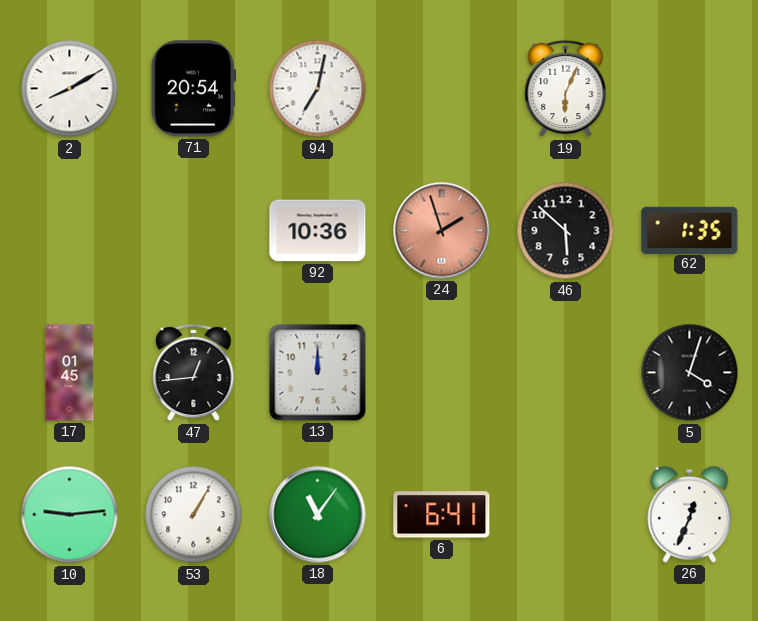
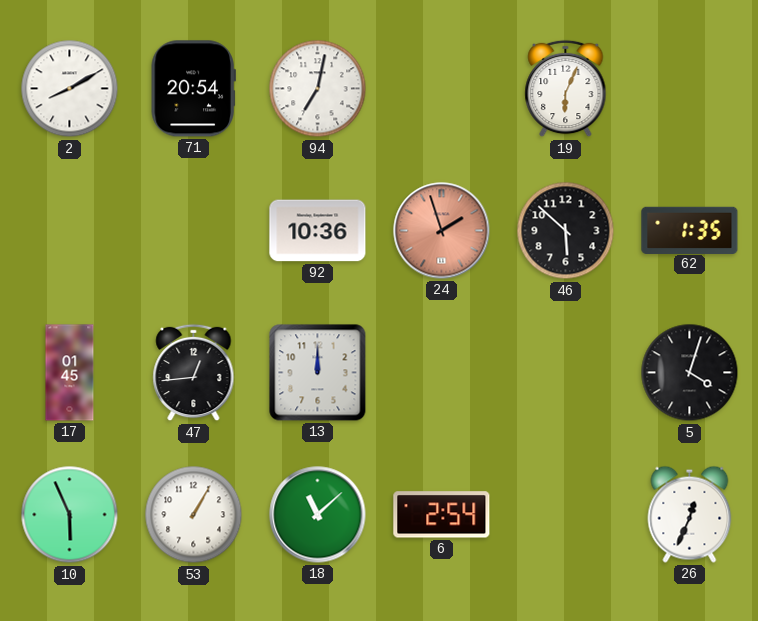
10: 9:14 -> 5:56 (70, 515)
18: 11:06 -> 11:08 (318, 515)
6: 6:41 -> 2:54 (442, 515)
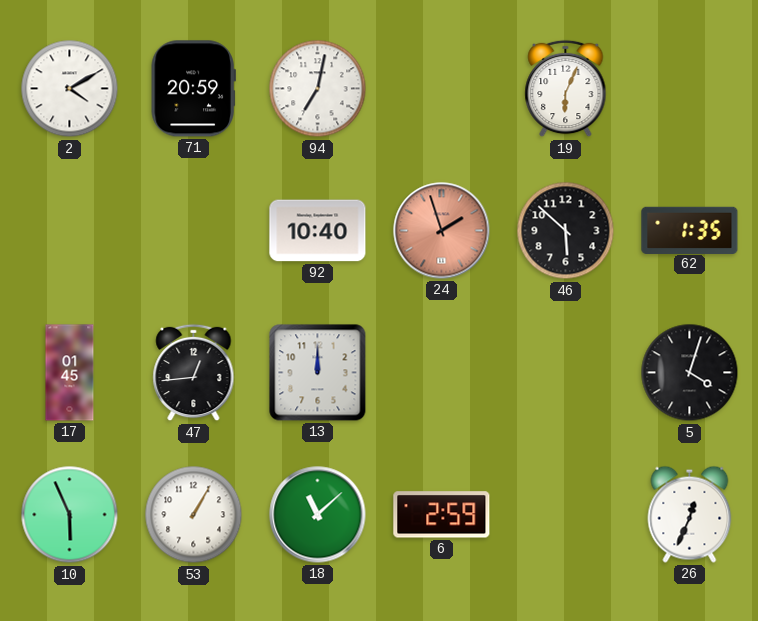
2: 8:10 -> 4:10 (70, 89)
71: 20:54 -> 20:59 (193, 89)
92: 10:36 -> 10:40 (318, 231)
6: 2:54 -> 2:59 (442, 515)
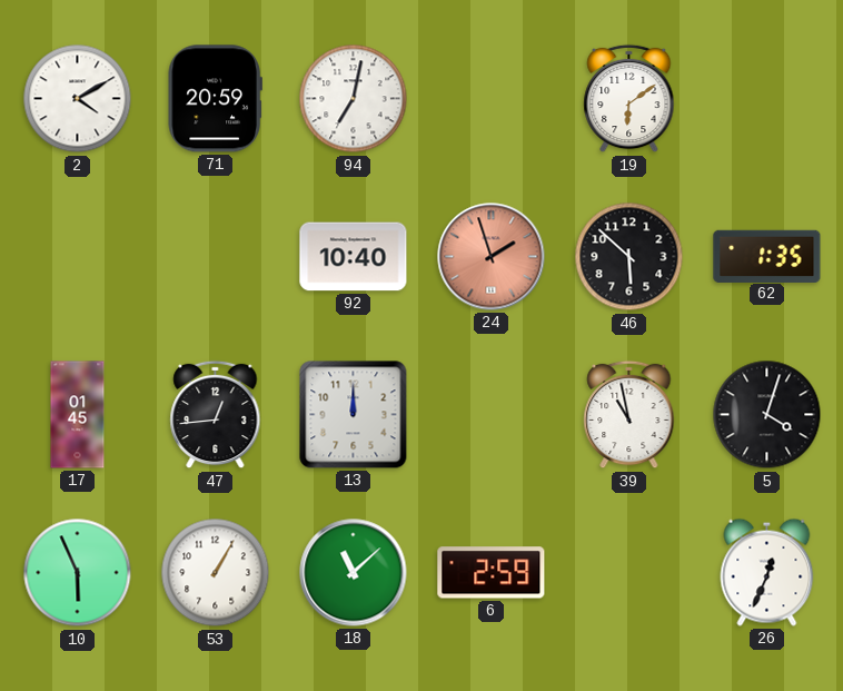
19: 6:04 -> 6:09 (629, 99)
39: none -> 10:58 (629, 415)
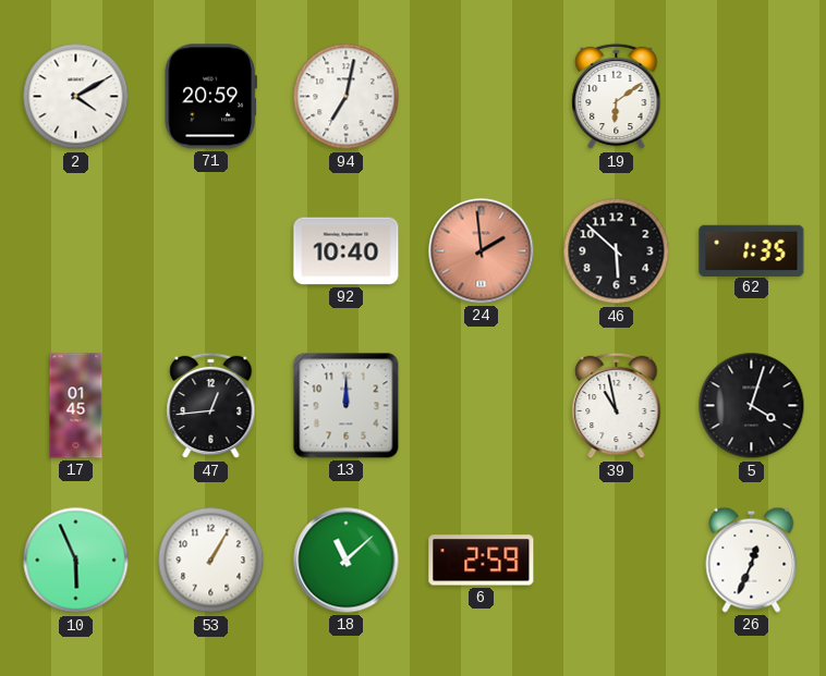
24: 1:57 -> 1:59 (482, 251)
